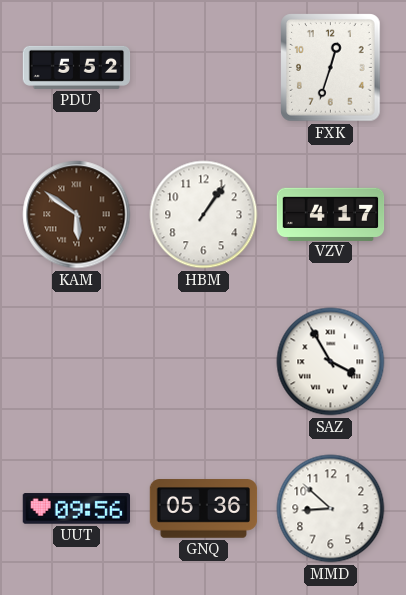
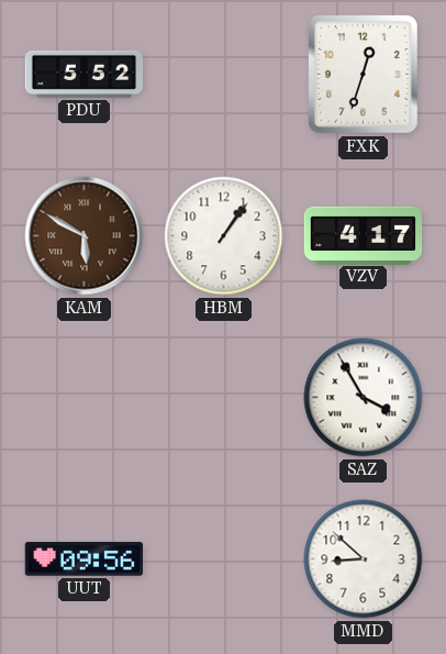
KAM: 5:51 -> 5:50 (85, 236)
GNQ: 05:36 -> none (204, 509)
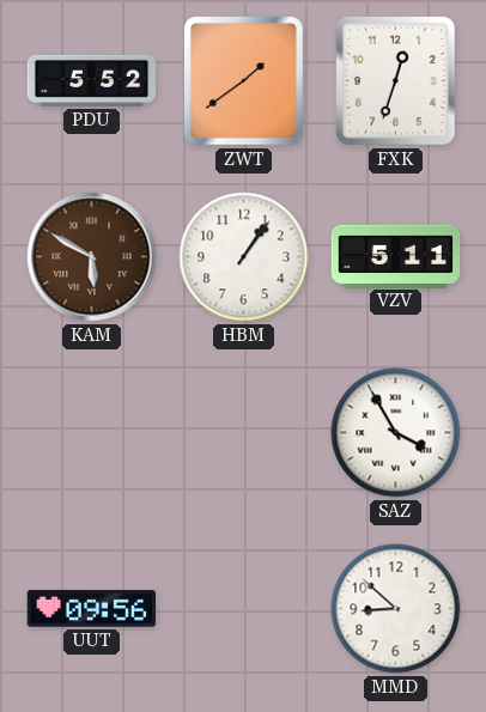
ZWT: none -> 1:39 (244, 81)
VZV: 4:17 -> 5:11 (396, 256)
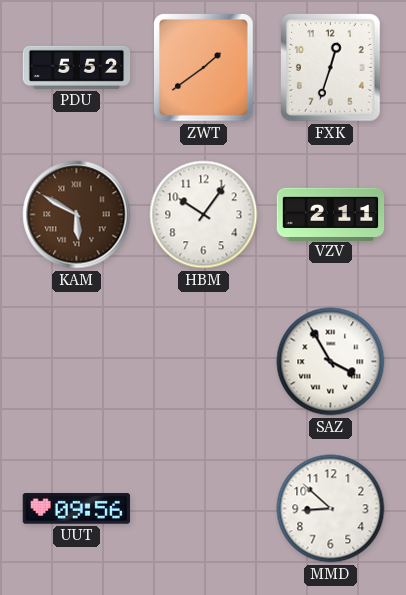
HBM: 1:06 -> 10:06 (204, 215)
VZV: 5:11 -> 2:11 (331, 214)
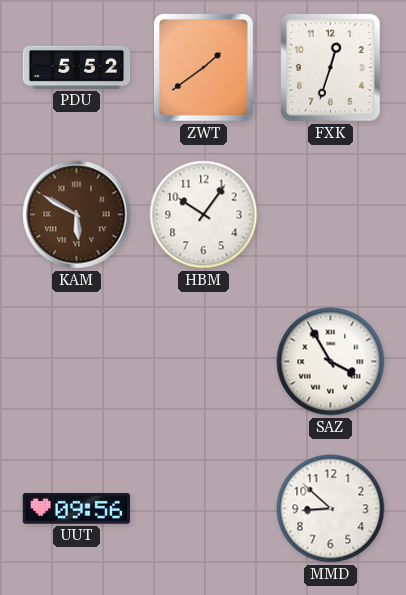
VZV: 2:11 -> none (331, 214)
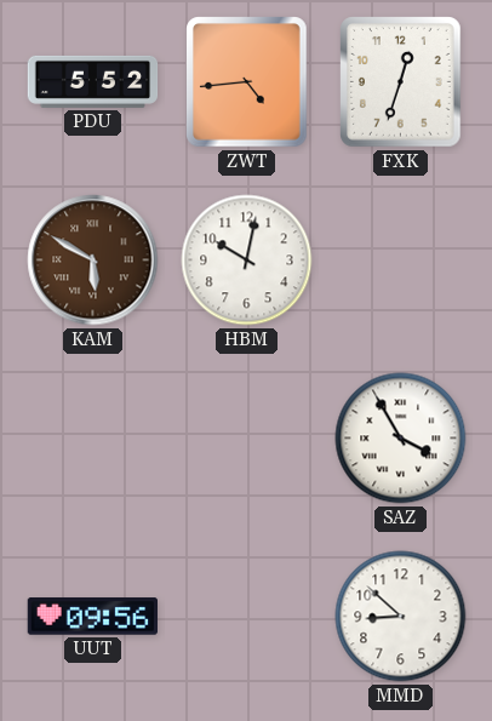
ZWT: 1:39 -> 4:44 (247, 82)
HBM: 10:06 -> 10:02 (247, 261)
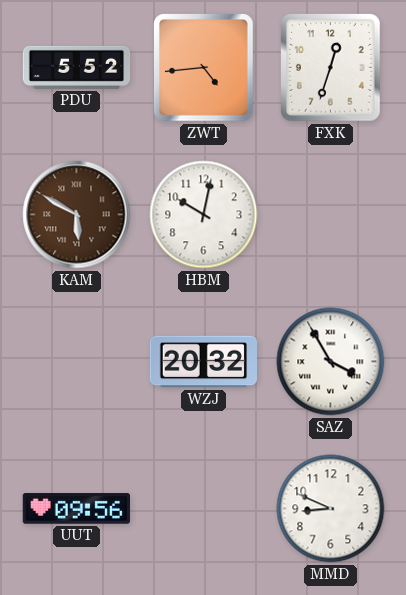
WZJ: none -> 20:32 (204, 362)
MMD: 8:52 -> 8:49 (331, 509)
